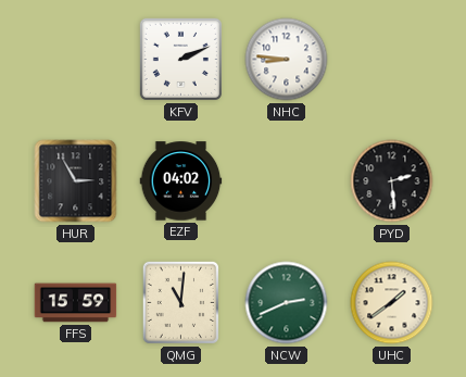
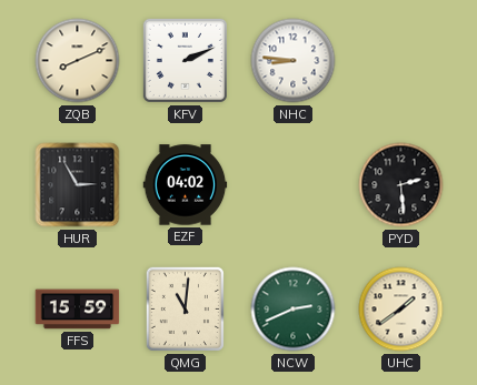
ZQB: none -> 8:11 (78, 61)
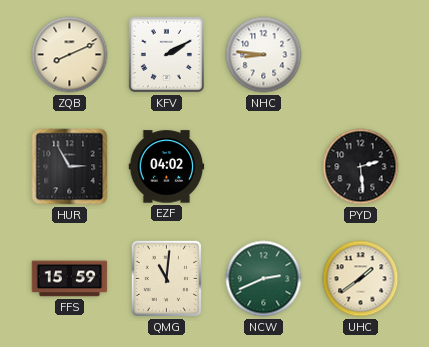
KFV: 2:11 -> 2:10 (166, 54)
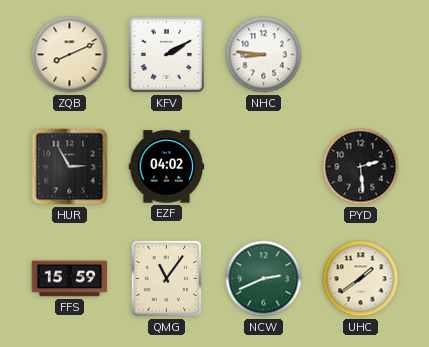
QMG: 11:01 -> 11:06 (166, 278)
